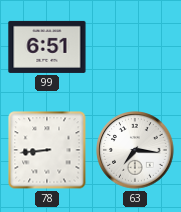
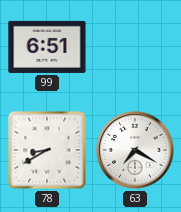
78: 8:44 -> 8:40 (47, 150)
63: 7:16 -> 7:20 (135, 150)
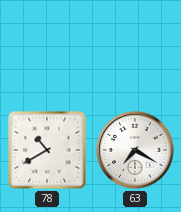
99: 6:51 -> none (47, 47)
78: 8:40 -> 10:40 (47, 150)
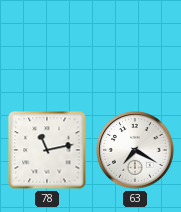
78: 10:40 -> 11:13 (47, 150)
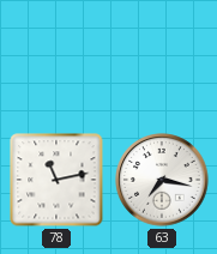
63: 7:20 -> 7:17 (162, 180)
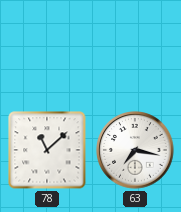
78: 11:13 -> 11:08 (47, 150)
